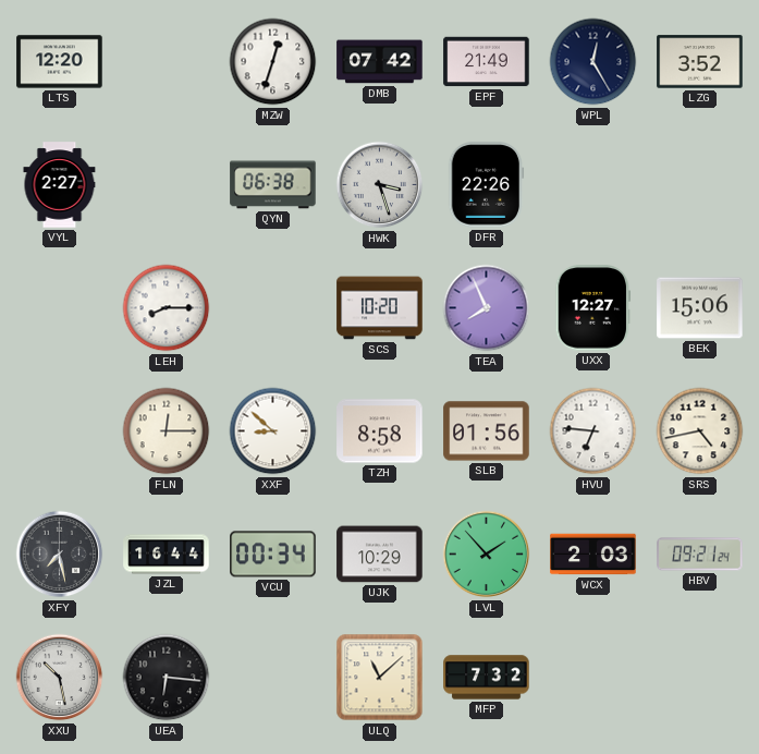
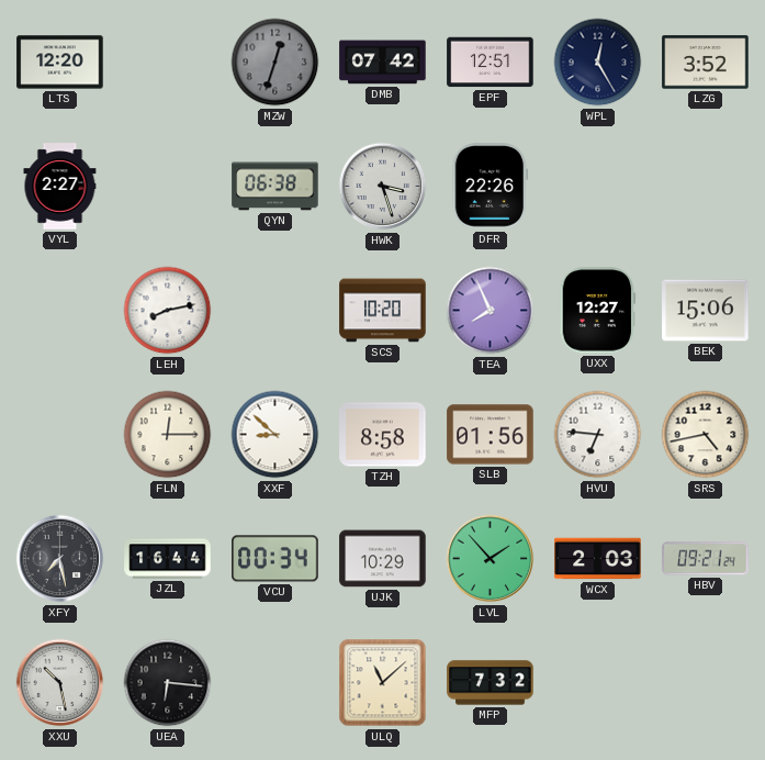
MZW dial: white -> grey (275, 63)
EPF: 21:49 -> 12:51 (491, 63)
LEH: 8:15 -> 8:13 (168, 311)
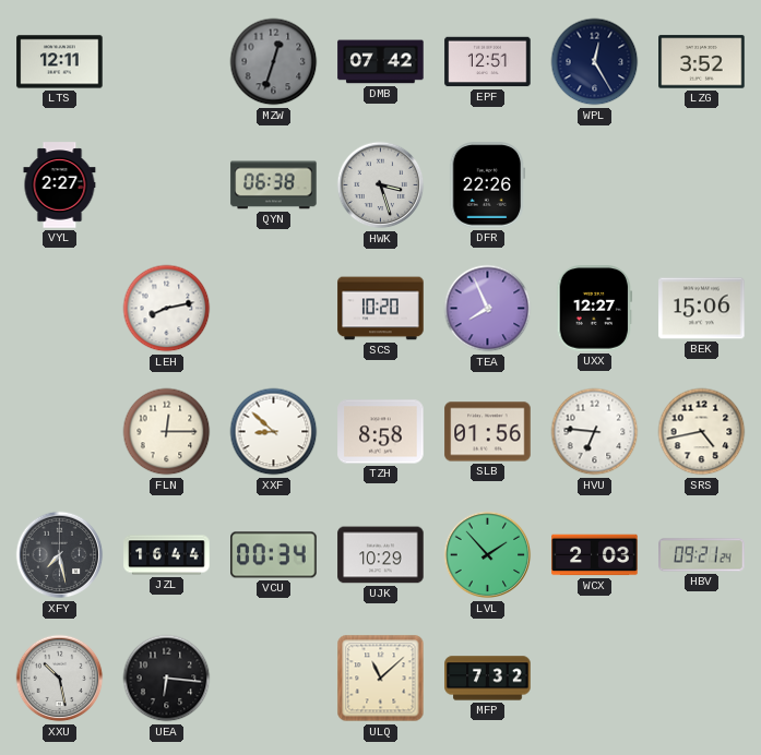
LTS: 12:20 -> 12:11 (60, 62)
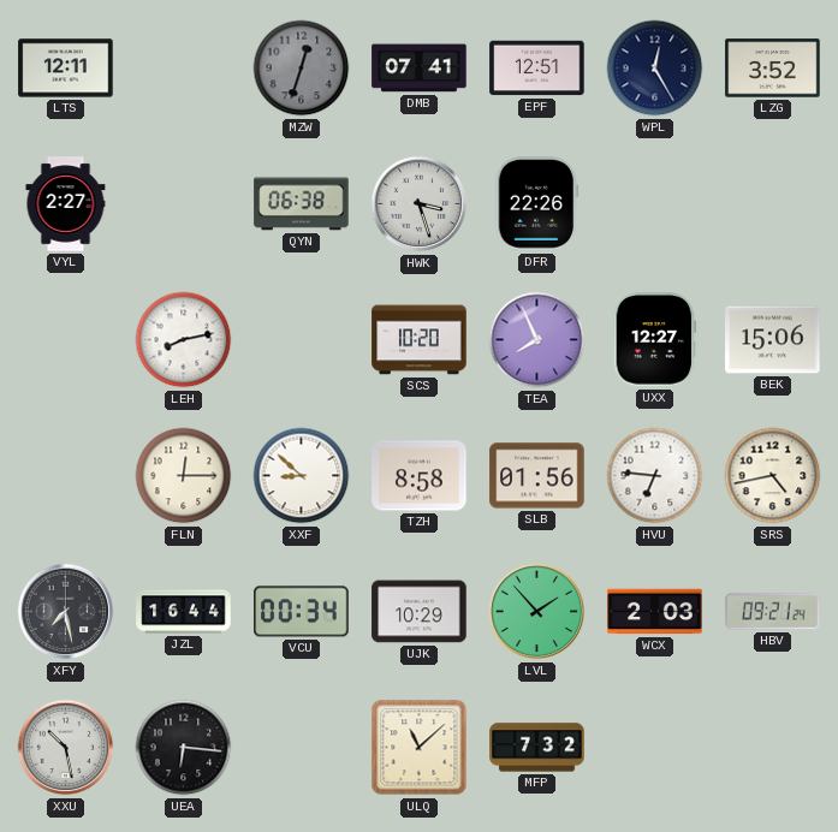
DMB: 07:42 -> 07:41 (420, 69)
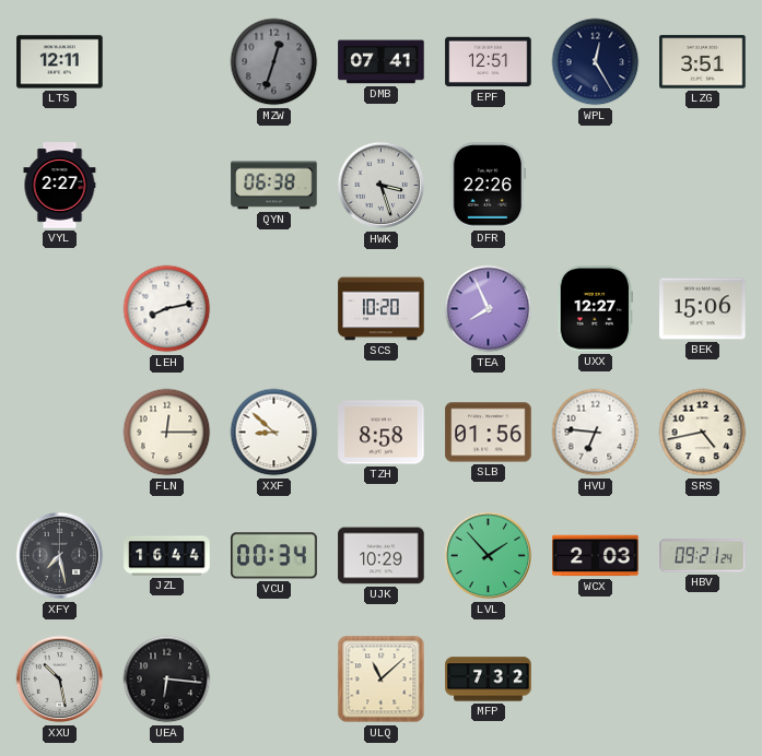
LZG: 3:52 -> 3:51 (703, 62)
